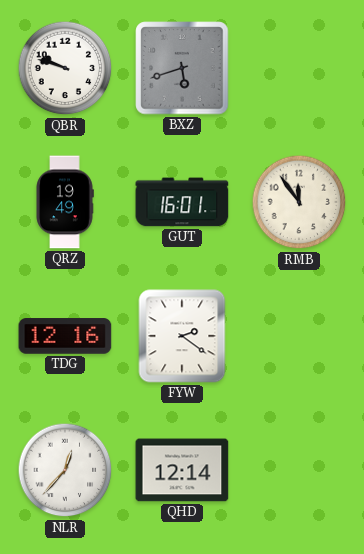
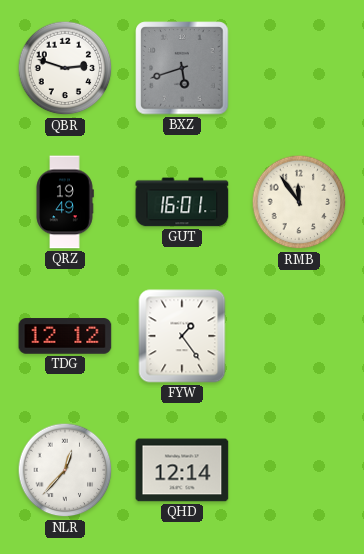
QBR: 9:48 -> 2:48 (65, 68)
TDG: 12:16 -> 12:12 (65, 336)
FYW: 2:21 -> 1:24 (182, 336)
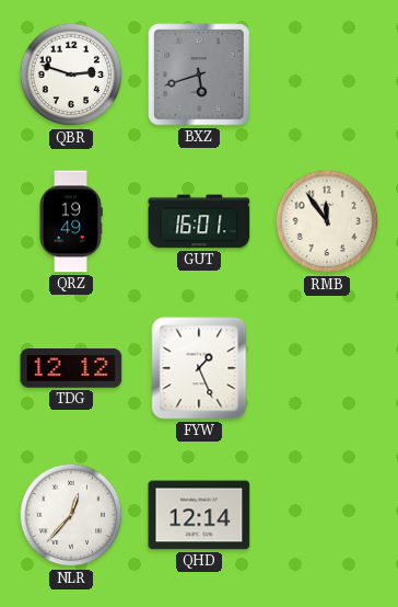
FYW: 1:24 -> 1:26 (199, 368)
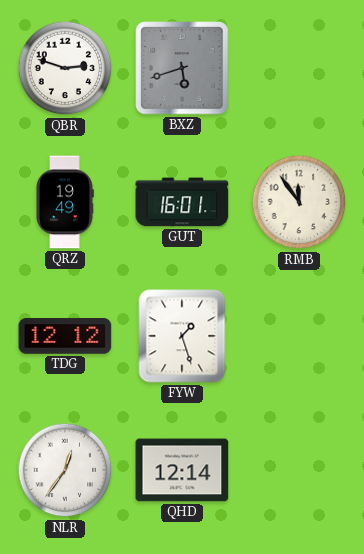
FYW: 1:26 -> 1:27 (182, 336)
NLR: 12:37 -> 12:36 (65, 470)
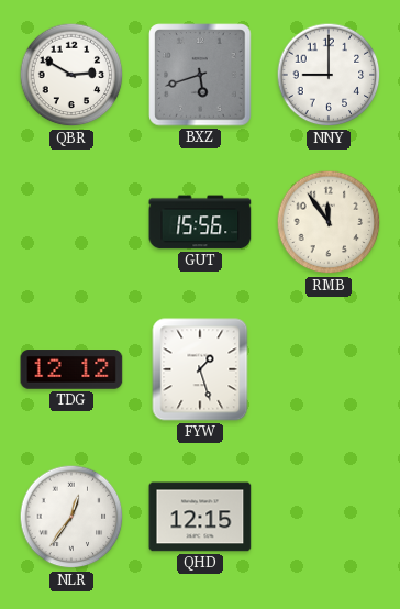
QBR: 2:48 -> 2:50 (71, 75)
NNY: none -> 9:00 (329, 75)
QRZ: 19:49 -> none (65, 202)
GUT: 16:01 -> 15:56 (200, 222)
QHD: 12:14 -> 12:15 (200, 517)
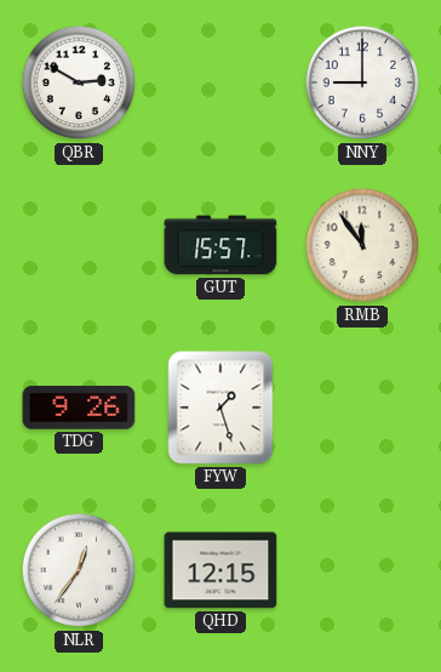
BXZ: 5:42 -> none (200, 75)
GUT: 15:56 -> 15:57 (220, 245)
TDG: 12:12 -> 9:26 (79, 408)
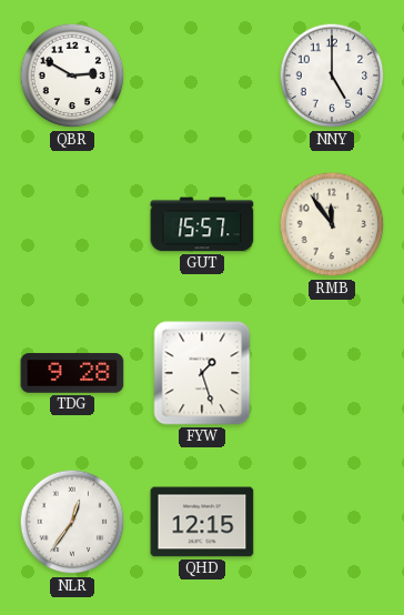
NNY: 9:00 -> 5:00 (332, 75)
TDG: 9:26 -> 9:28 (72, 373)
